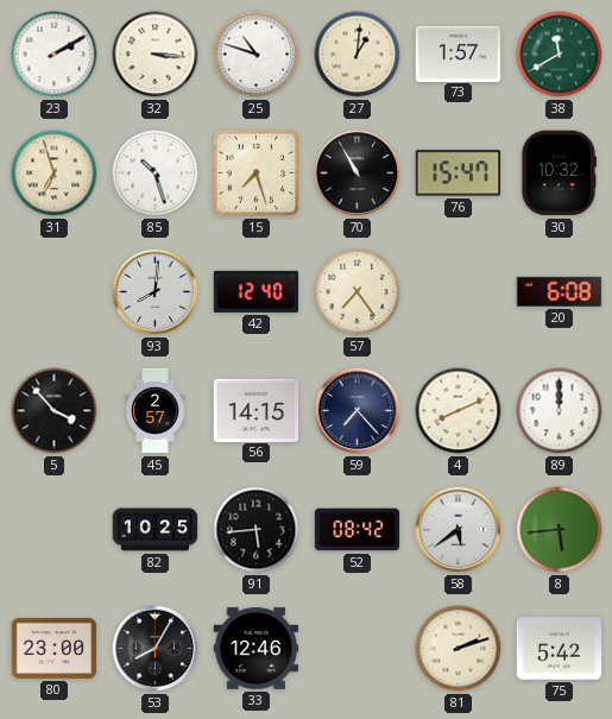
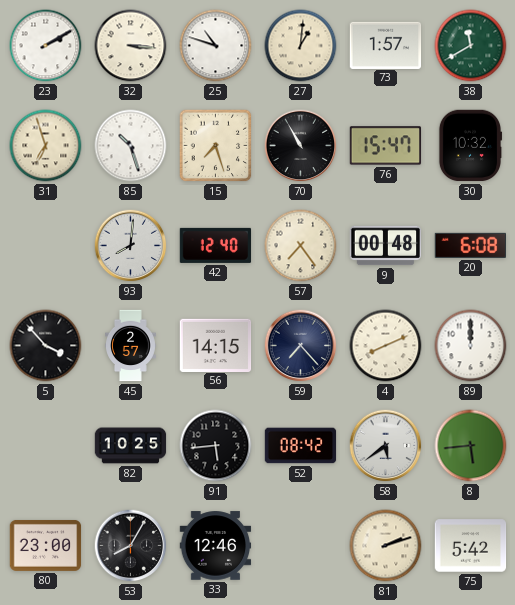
9: none -> 00:48 (386, 246)
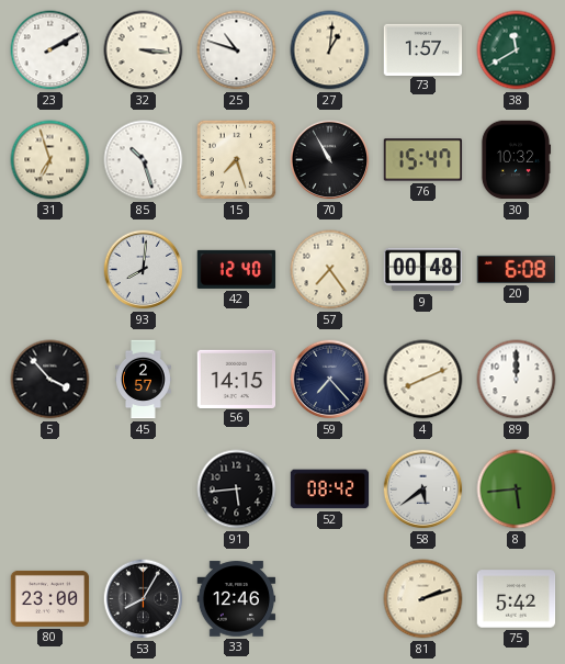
82: 10:25 -> none (131, 446)
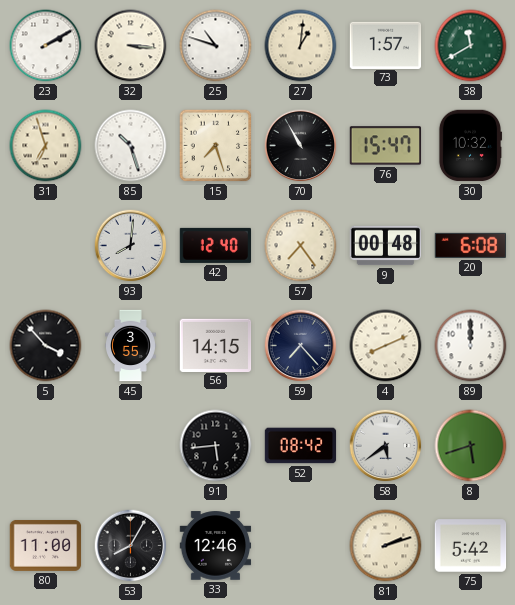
45: 2:57 -> 3:55 (131, 346)
8: 5:44 -> 5:42 (471, 446)
80: 23:00 -> 11:00 (46, 545)
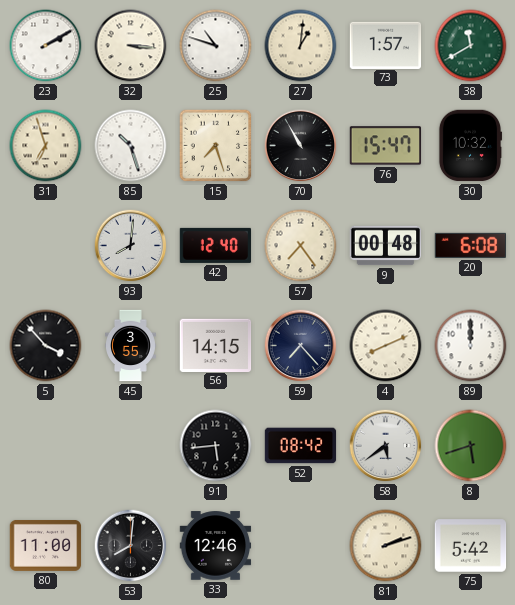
53: 8:05 -> 8:01 (131, 546)
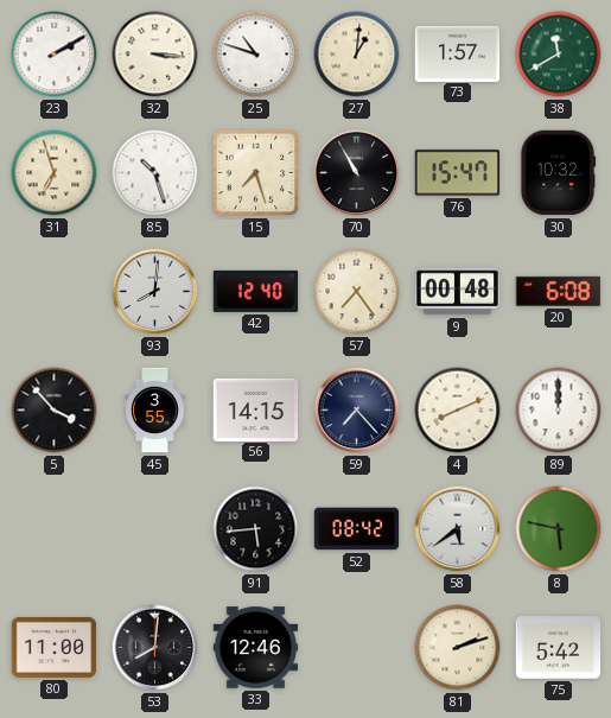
8: 5:42 -> 5:47 (559, 529)
